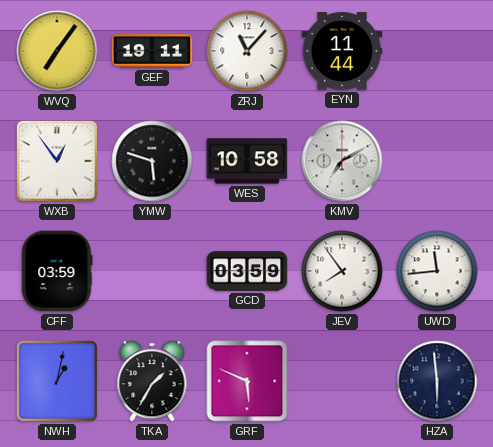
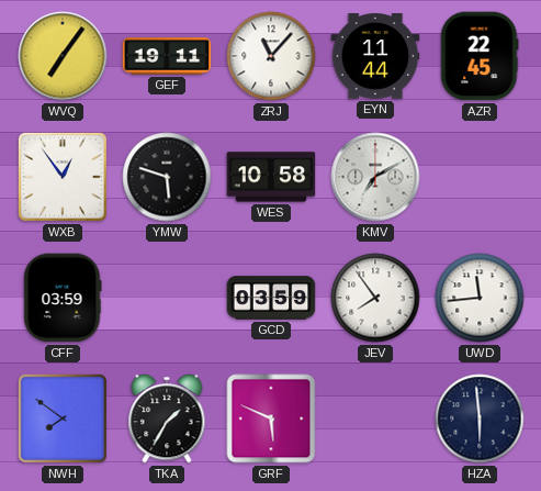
AZR: none -> 22:45 (480, 56)
NWH: 1:02 -> 7:51 (63, 419)
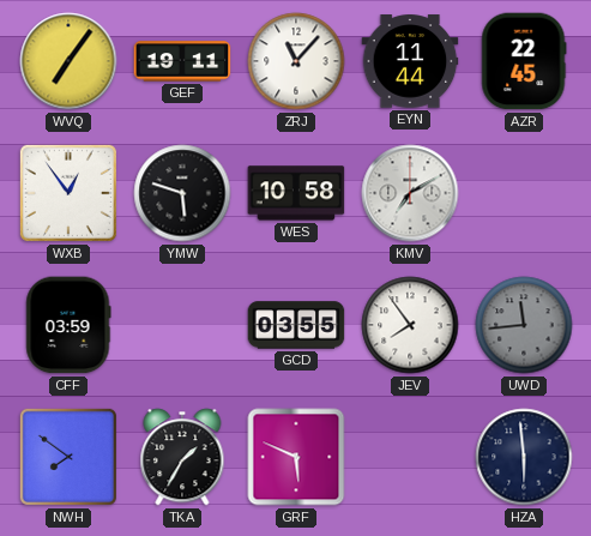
GCD: 03:59 -> 03:55 (296, 325)
UWD dial: white -> grey (524, 325)
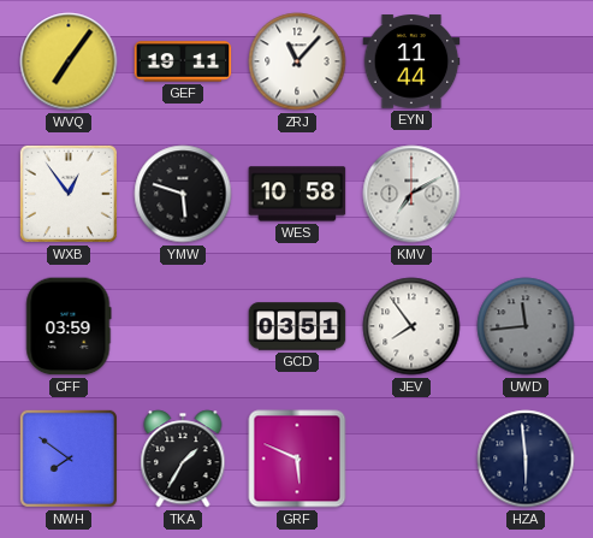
AZR: 22:45 -> none (524, 61)
GCD: 03:55 -> 03:51 (297, 326)
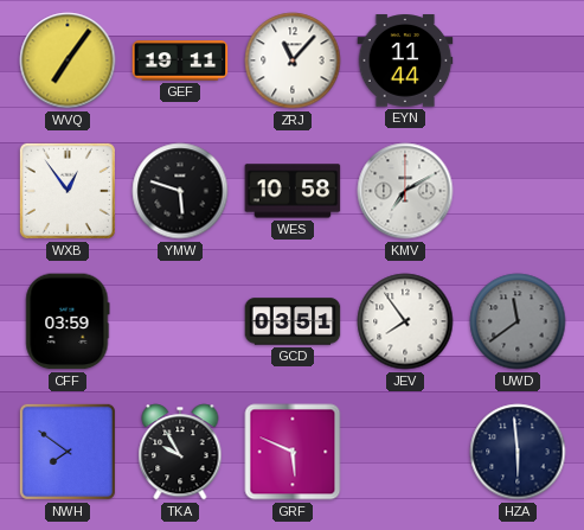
UWD: 11:44 -> 11:39 (518, 321)
TKA: 1:35 -> 9:55 (180, 452)
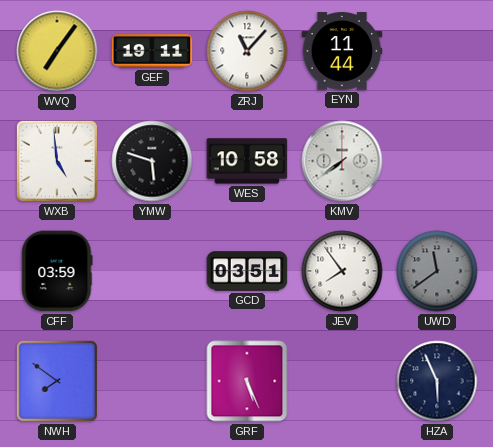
WXB: 12:54 -> 4:59 (57, 161)
KMV: 7:10 -> 7:39 (342, 161)
TKA: 9:55 -> none (180, 452)
GRF: 5:49 -> 5:26 (247, 381)
HZA: 5:59 -> 5:56 (437, 381)
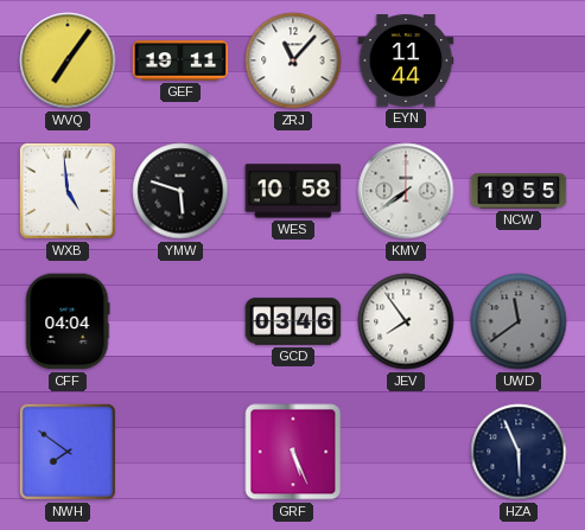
NCW: none -> 19:55 (519, 191)
CFF: 03:59 -> 04:04 (68, 321)
GCD: 03:51 -> 03:46 (293, 321)
